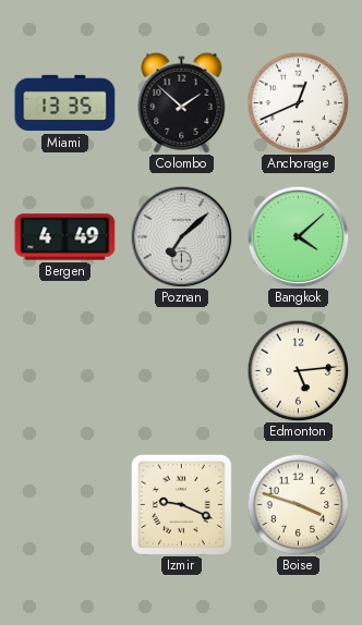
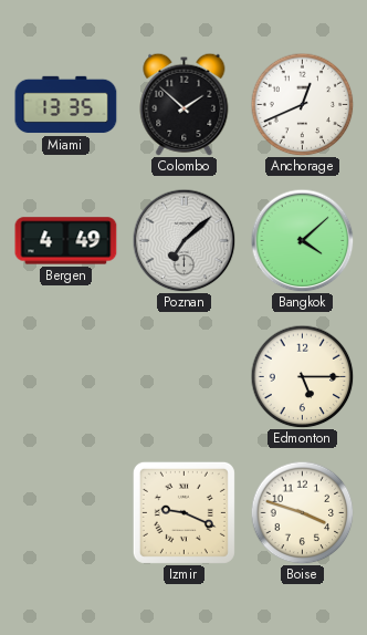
Edmonton: 5:14 -> 5:15 (302, 376)
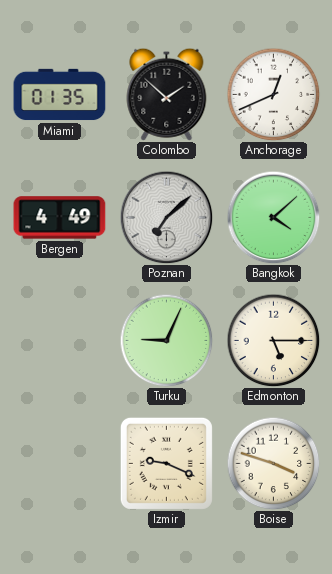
Miami: 13:35 -> 01:35 (60, 95)
Turku: none -> 9:04 (166, 340)
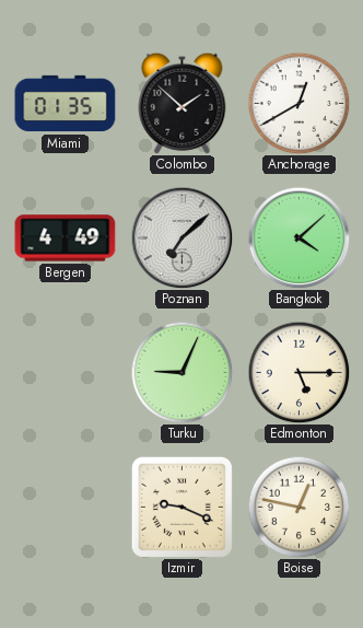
Anchorage: 12:41 -> 12:40 (298, 103)
Boise: 3:48 -> 12:47 (298, 507)
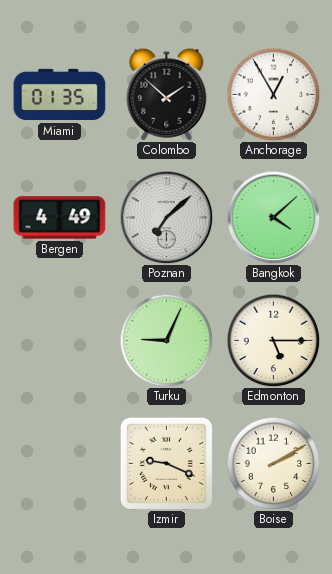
Anchorage: 12:40 -> 12:55 (273, 94)
Boise: 12:47 -> 2:10 (273, 463)
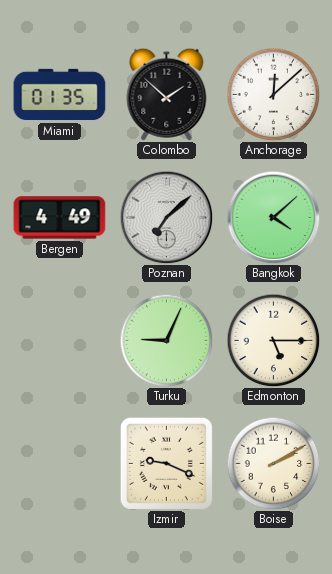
Anchorage: 12:55 -> 12:08 (273, 94)
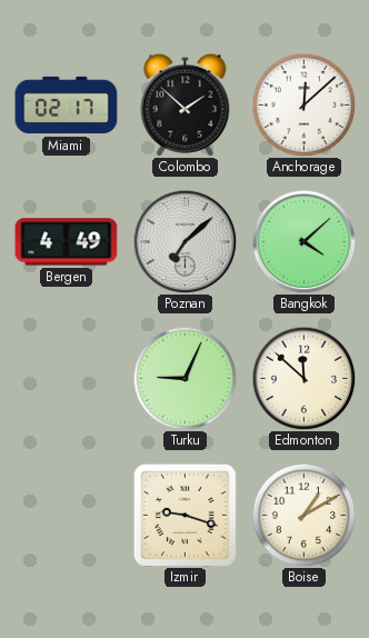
Miami: 01:35 -> 02:17 (67, 106)
Edmonton: 5:15 -> 11:52 (303, 378)
Izmir: 9:19 -> 9:18 (184, 515)
Boise: 2:10 -> 1:10 (303, 515)
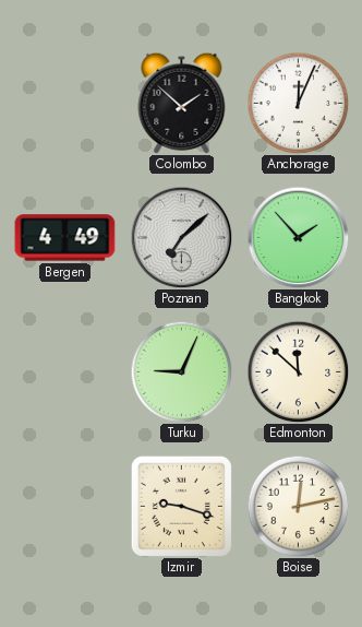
Miami: 02:17 -> none (67, 106)
Anchorage: 12:08 -> 12:04 (298, 103)
Bangkok: 4:08 -> 1:53 (298, 237)
Boise: 1:10 -> 12:13 (298, 506)
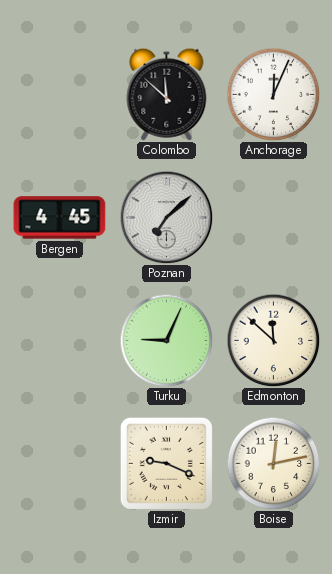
Colombo: 1:52 -> 11:52 (167, 94)
Bergen: 4:49 -> 4:45 (60, 218)
Bangkok: 1:53 -> none (298, 237)
Izmir: 9:18 -> 9:19 (166, 463)
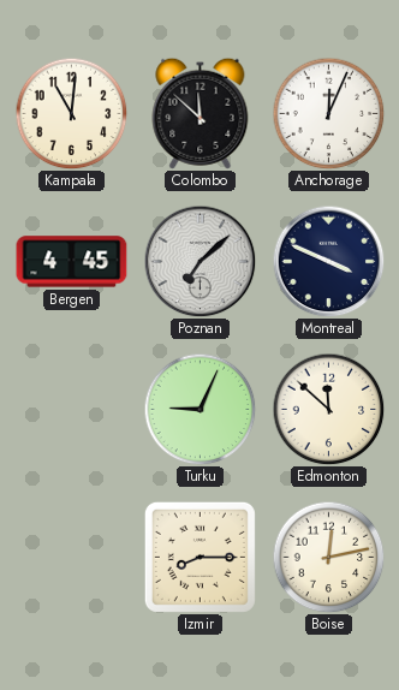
Kampala: none -> 11:01 (71, 113)
Montreal: none -> 3:49 (328, 261)
Izmir: 9:19 -> 8:15 (199, 557)
